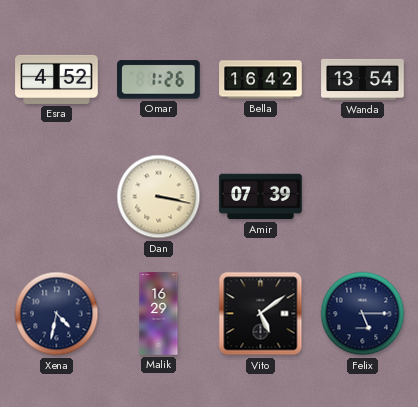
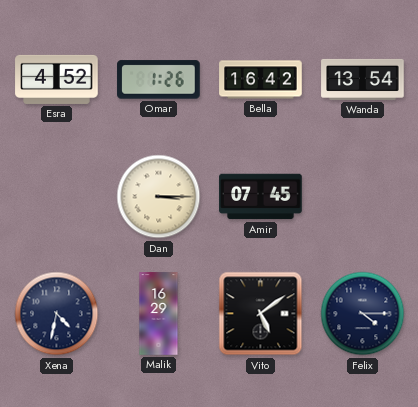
Dan: 3:17 -> 3:15 (159, 197)
Amir: 07:39 -> 07:45 (261, 197)
Felix: 5:15 -> 4:15 (363, 314)
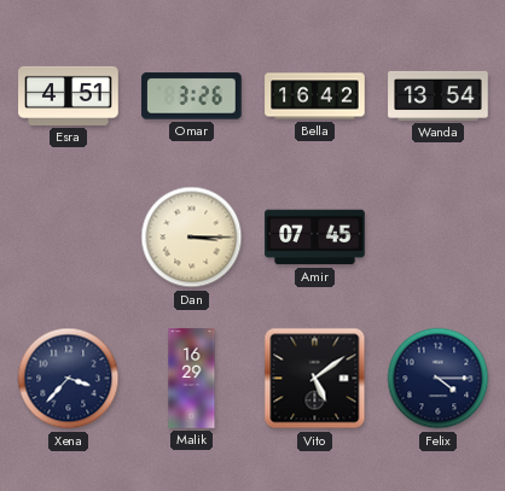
Esra: 4:52 -> 4:51 (69, 95)
Omar: 1:26 -> 3:26 (192, 97)
Xena: 4:32 -> 3:37 (69, 379)
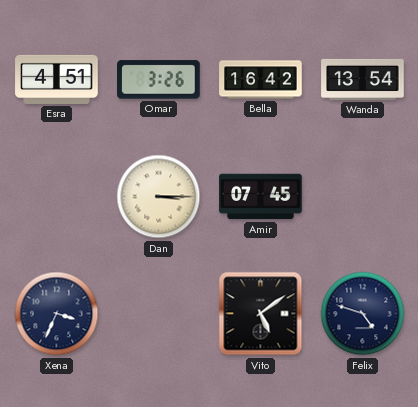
Xena: 3:37 -> 3:34 (57, 314)
Malik: 16:29 -> none (192, 379)
Felix: 4:15 -> 4:48 (363, 314)
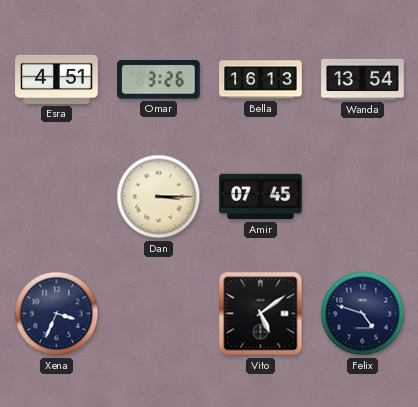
Bella: 16:42 -> 16:13 (261, 80)
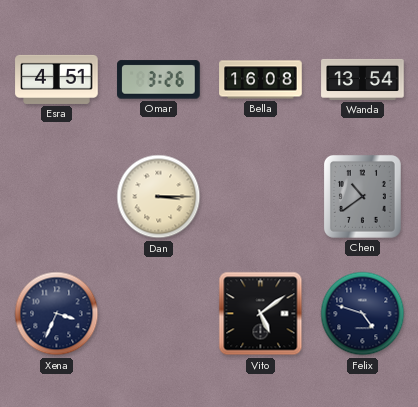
Bella: 16:13 -> 16:08 (261, 80)
Amir: 07:45 -> none (261, 197)
Chen: none -> 10:39 (362, 196)
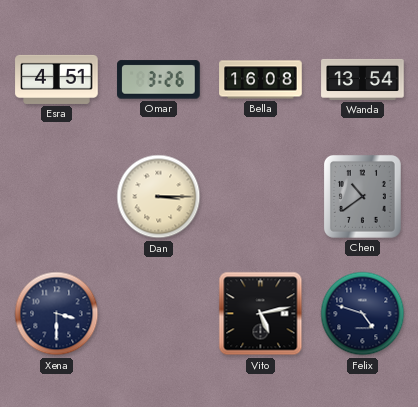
Xena: 3:34 -> 3:30 (57, 314)
Vito: 5:09 -> 5:13 (261, 314)
